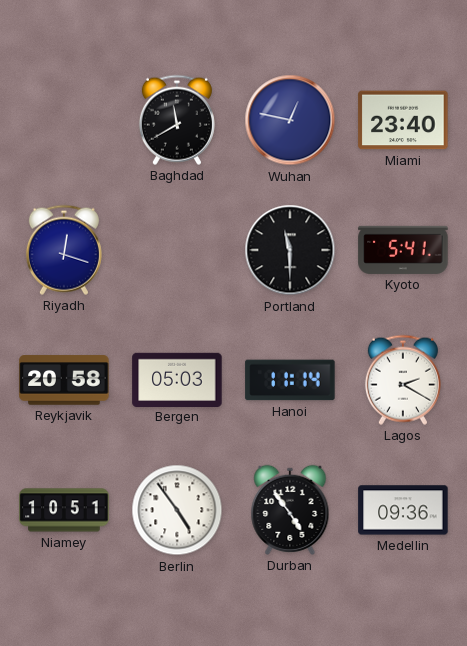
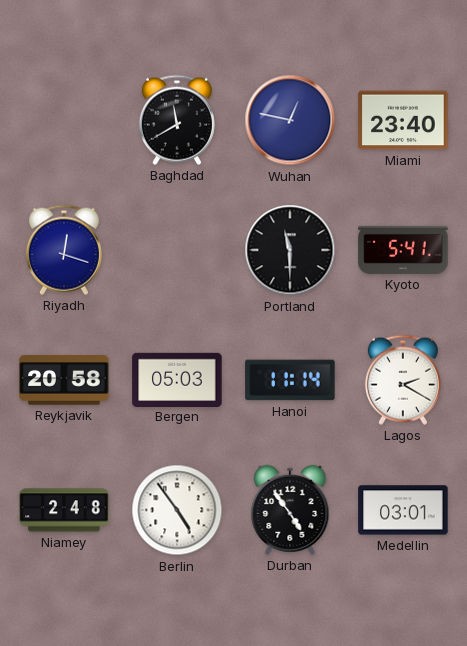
Niamey: 10:51 -> 2:48 (64, 510)
Medellin: 09:36 -> 03:01 (403, 510)
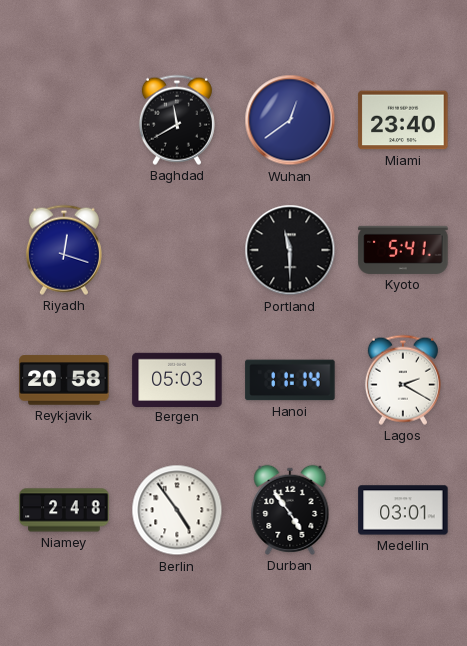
Wuhan: 12:47 -> 12:39 (290, 120)
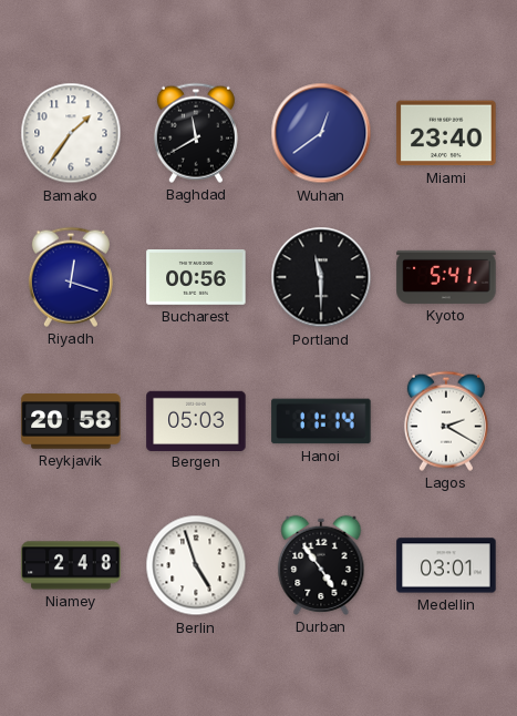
Bamako: none -> 1:36 (71, 133)
Bucharest: none -> 00:56 (196, 278)
Berlin: 4:54 -> 4:57 (196, 565)
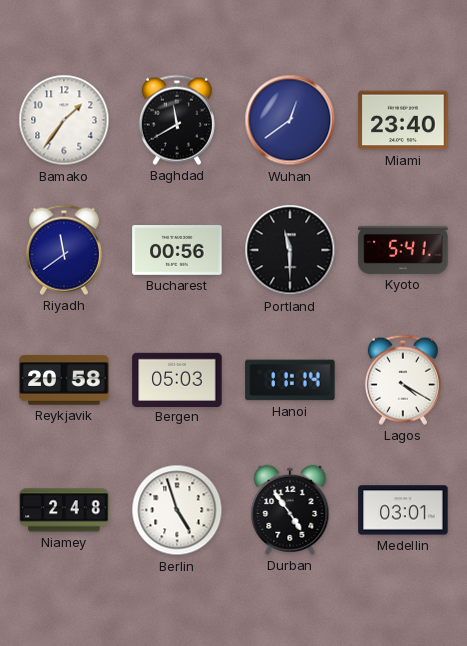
Riyadh: 12:18 -> 11:39 (64, 250)
Lagos: 2:20 -> 4:20 (403, 380)
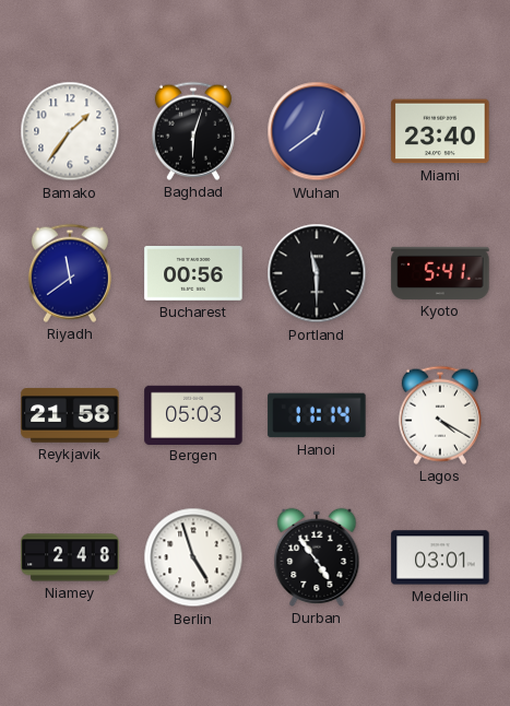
Baghdad: 11:40 -> 6:03 (193, 131)
Reykjavik: 20:58 -> 21:58 (70, 415)
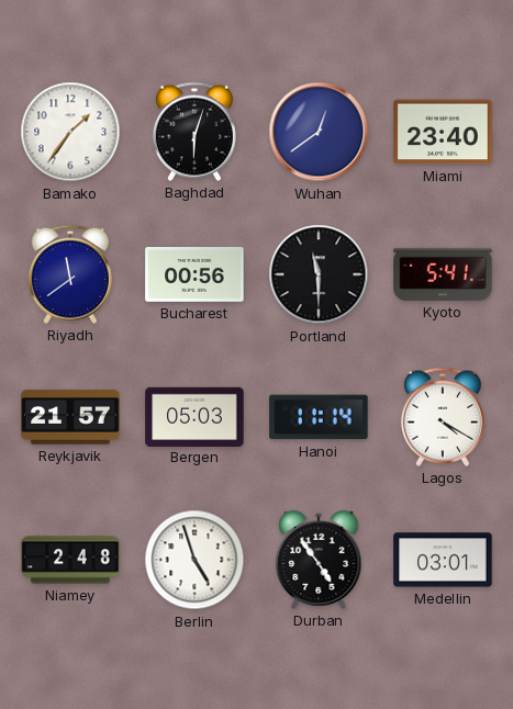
Reykjavik: 21:58 -> 21:57 (70, 417)
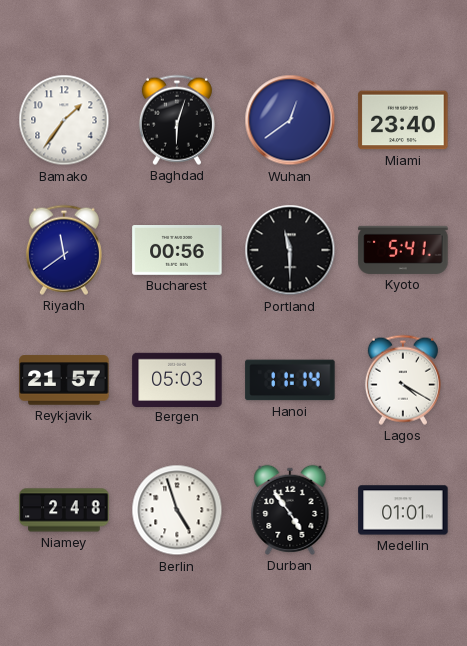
Medellin: 03:01 -> 01:01 (403, 510)
